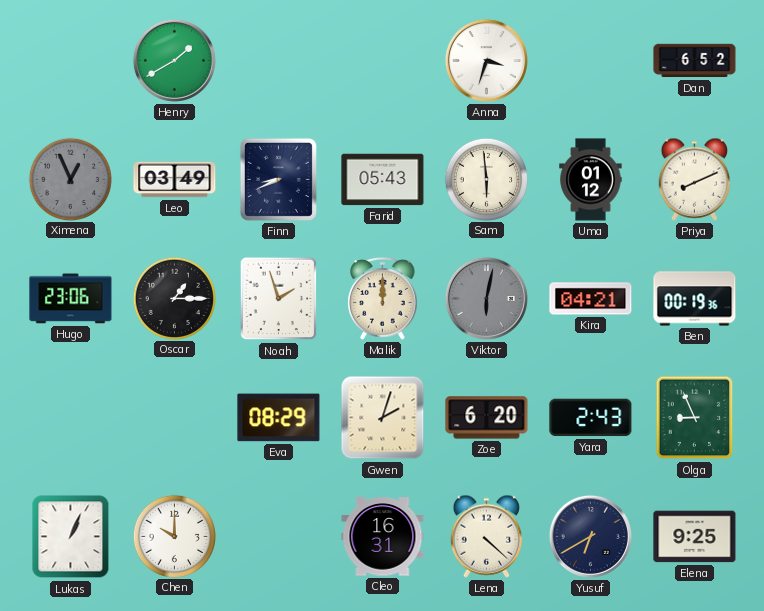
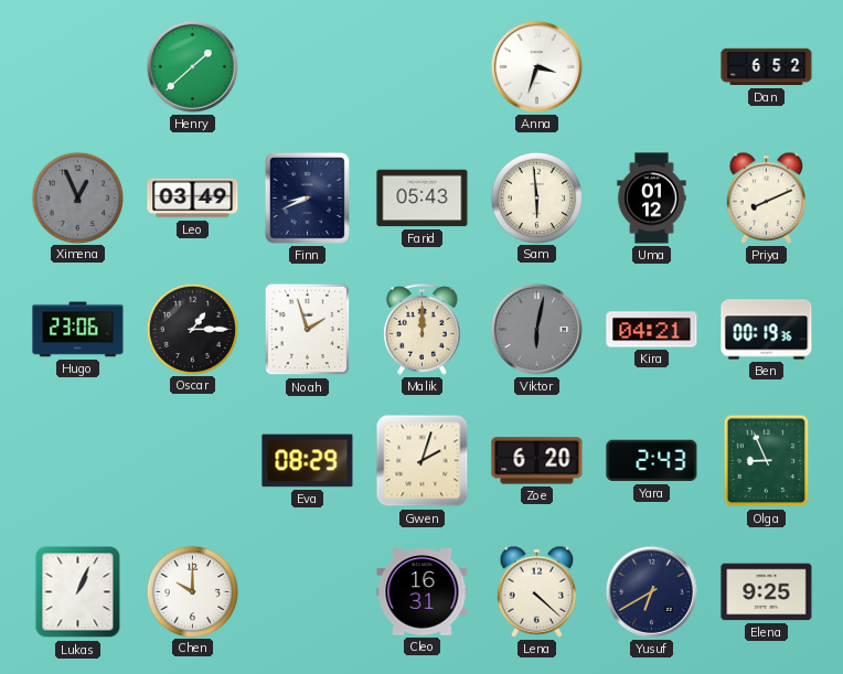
Henry: 1:40 -> 1:38 (192, 66)
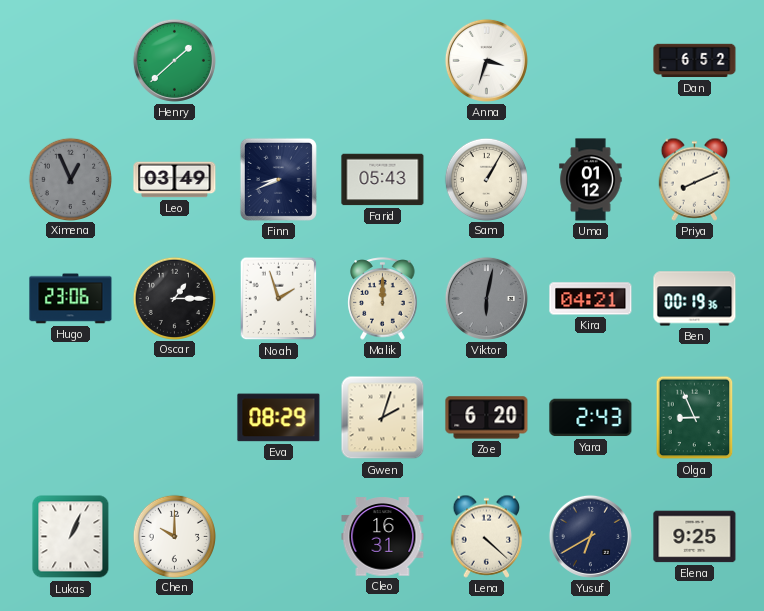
Sam: 5:59 -> 1:05 (486, 179)
